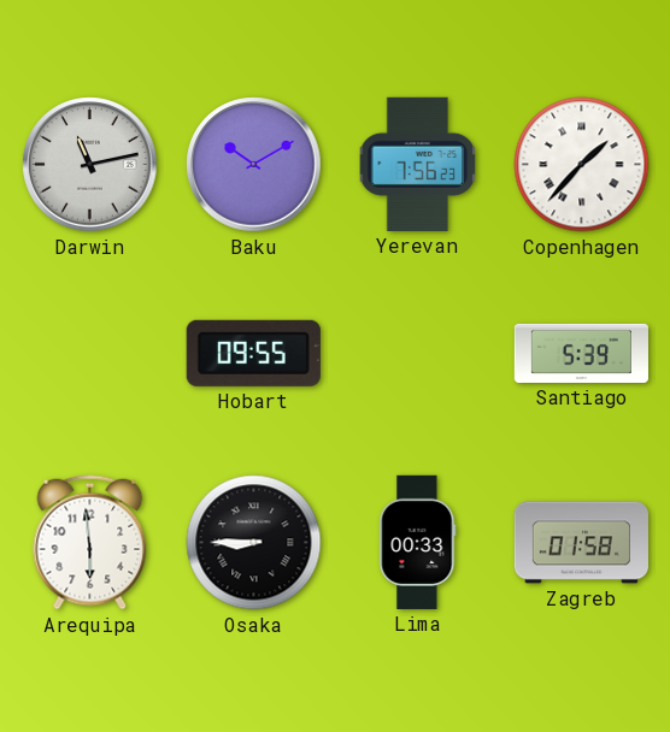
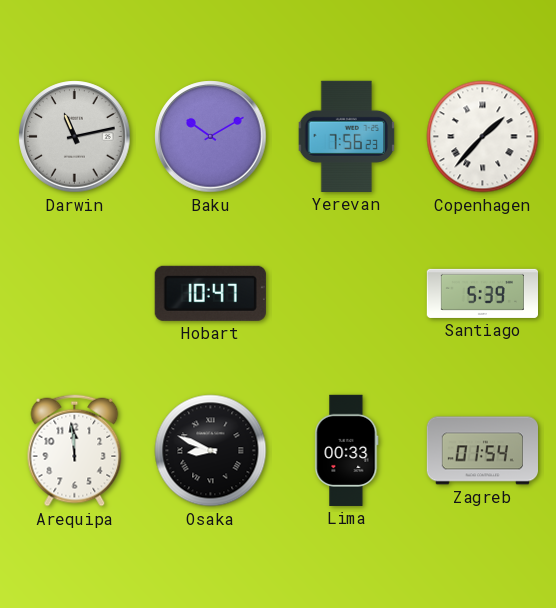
Hobart: 09:55 -> 10:47 (210, 293)
Arequipa: 5:59 -> 11:59 (75, 451)
Osaka: 8:45 -> 8:49 (211, 451)
Zagreb: 01:58 -> 01:54 (482, 451)
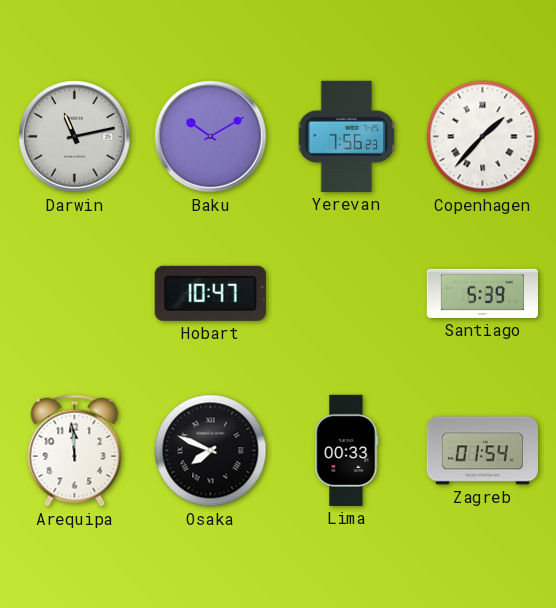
Osaka: 8:49 -> 7:49 (211, 451)
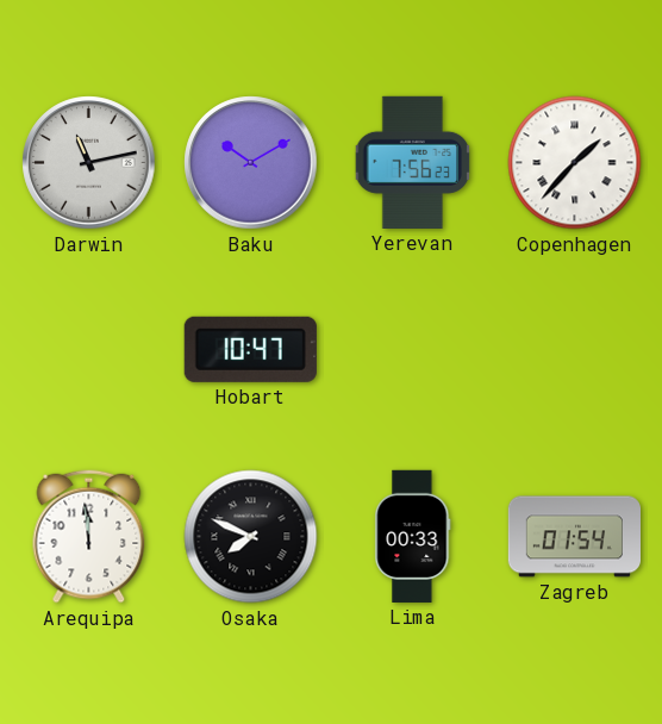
Santiago: 5:39 -> none (482, 293)
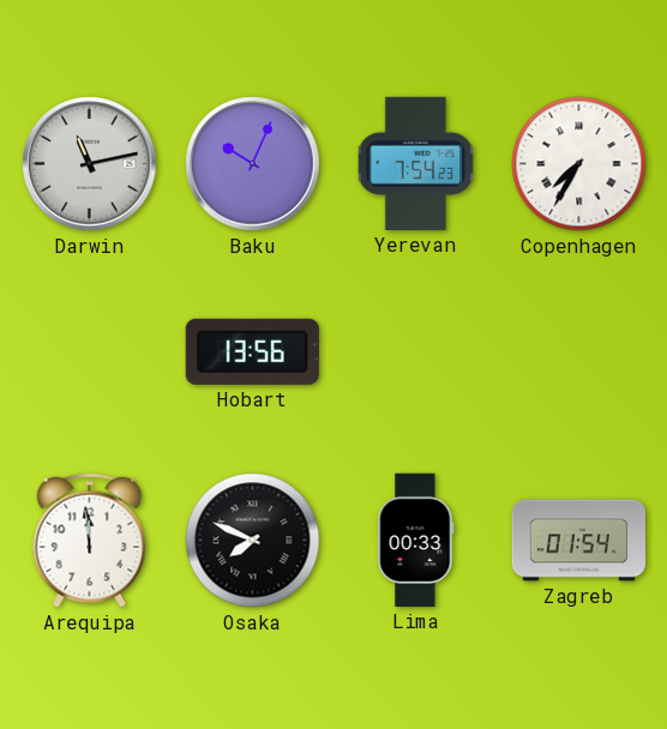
Baku: 10:10 -> 10:04 (253, 164)
Yerevan: 7:56 -> 7:54 (416, 163)
Copenhagen: 1:37 -> 7:35 (579, 164)
Hobart: 10:47 -> 13:56 (252, 351)
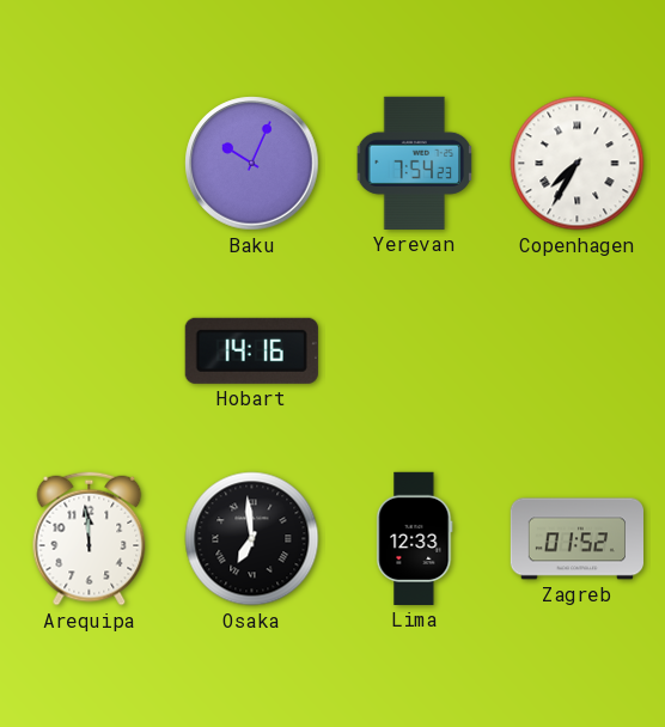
Darwin: 11:13 -> none (90, 164)
Hobart: 13:56 -> 14:16 (251, 350)
Osaka: 7:49 -> 6:59 (252, 539)
Lima: 00:33 -> 12:33 (415, 538)
Zagreb: 01:54 -> 01:52 (576, 539)
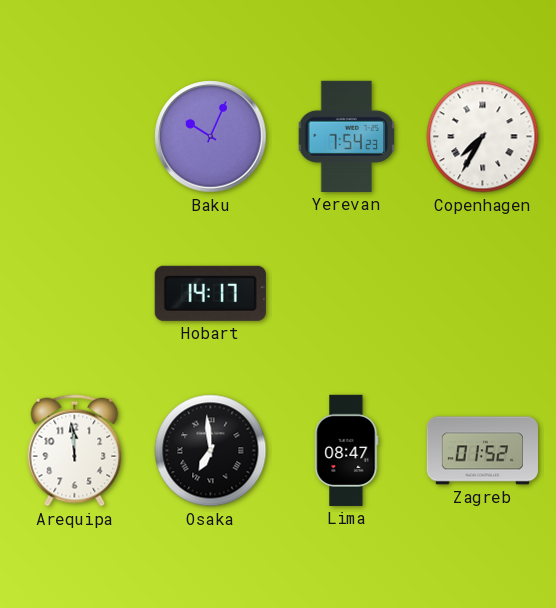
Hobart: 14:16 -> 14:17 (210, 293)
Lima: 12:33 -> 08:47 (347, 450)
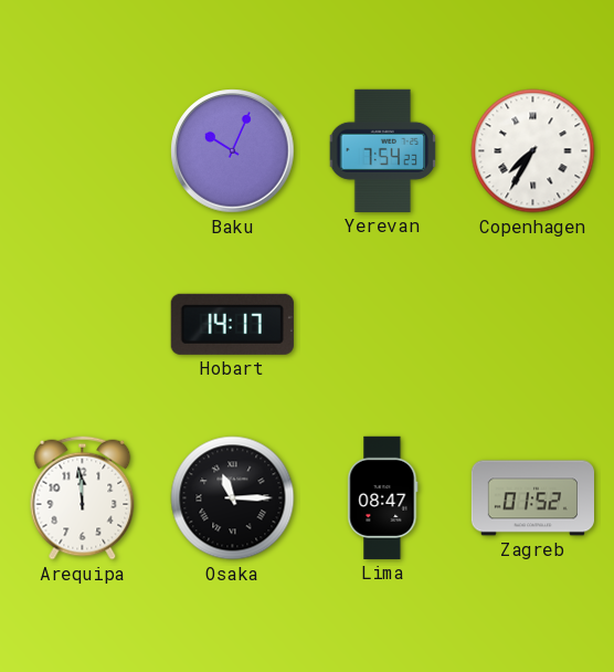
Osaka: 6:59 -> 11:15 (233, 498)
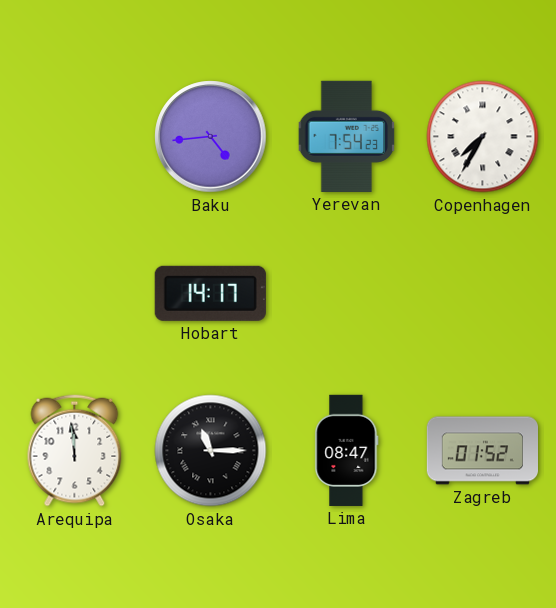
Baku: 10:04 -> 4:44 (211, 137)
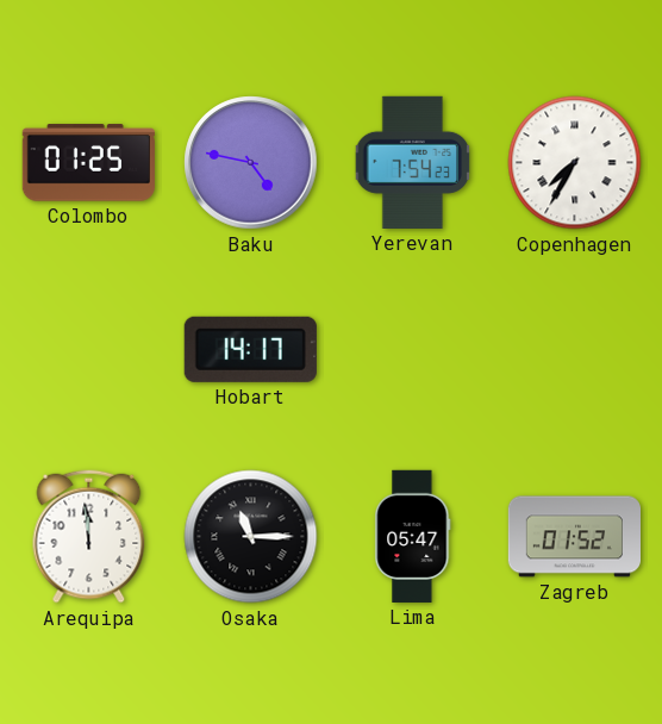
Colombo: none -> 01:25 (88, 163)
Baku: 4:44 -> 4:47 (251, 163)
Lima: 08:47 -> 05:47 (413, 536)
